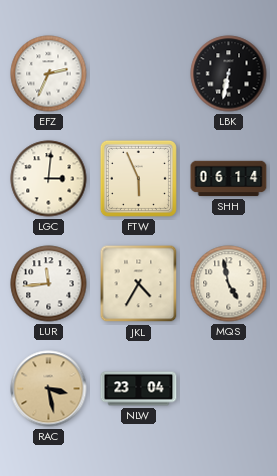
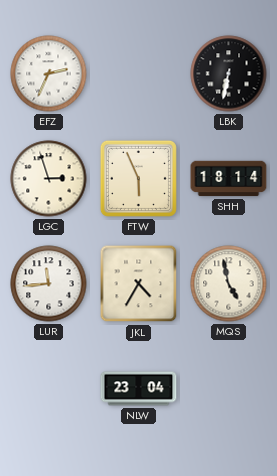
LGC: 3:01 -> 2:57 (49, 179)
SHH: 06:14 -> 18:14 (229, 179)
RAC: 3:28 -> none (49, 389)
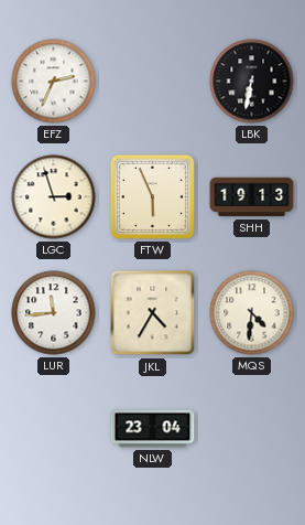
SHH: 18:14 -> 19:13 (252, 197)
MQS: 4:58 -> 4:31 (252, 313)
